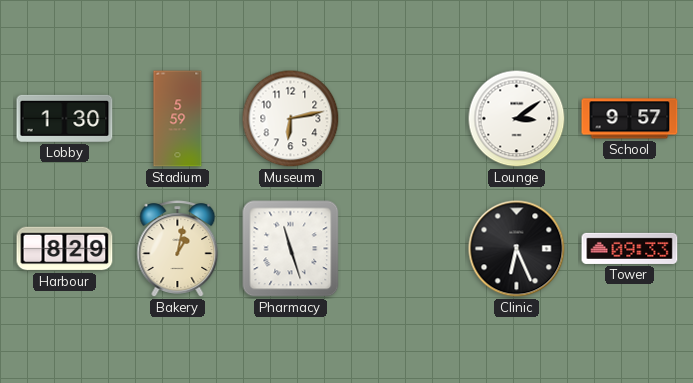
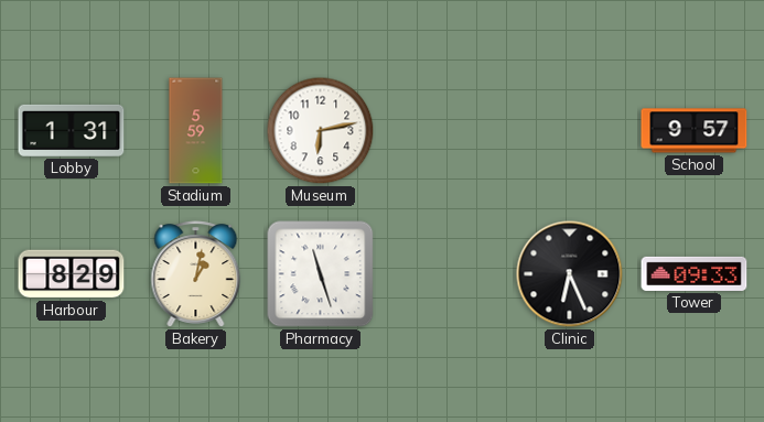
Lobby: 1:30 -> 1:31 (72, 130)
Lounge: 3:09 -> none (517, 119)
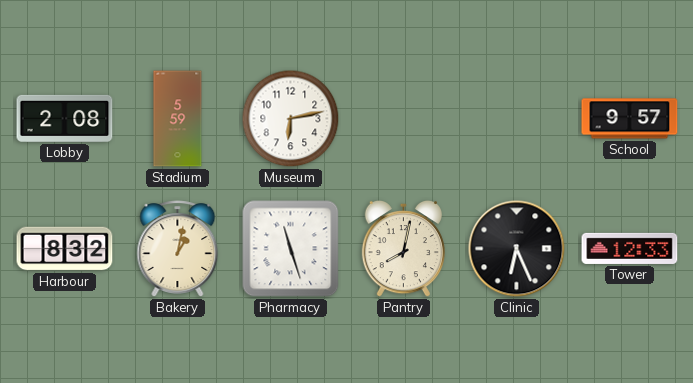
Lobby: 1:31 -> 2:08 (65, 118)
Harbour: 8:29 -> 8:32 (65, 249)
Pantry: none -> 8:02 (403, 249)
Tower: 09:33 -> 12:33 (630, 248)
